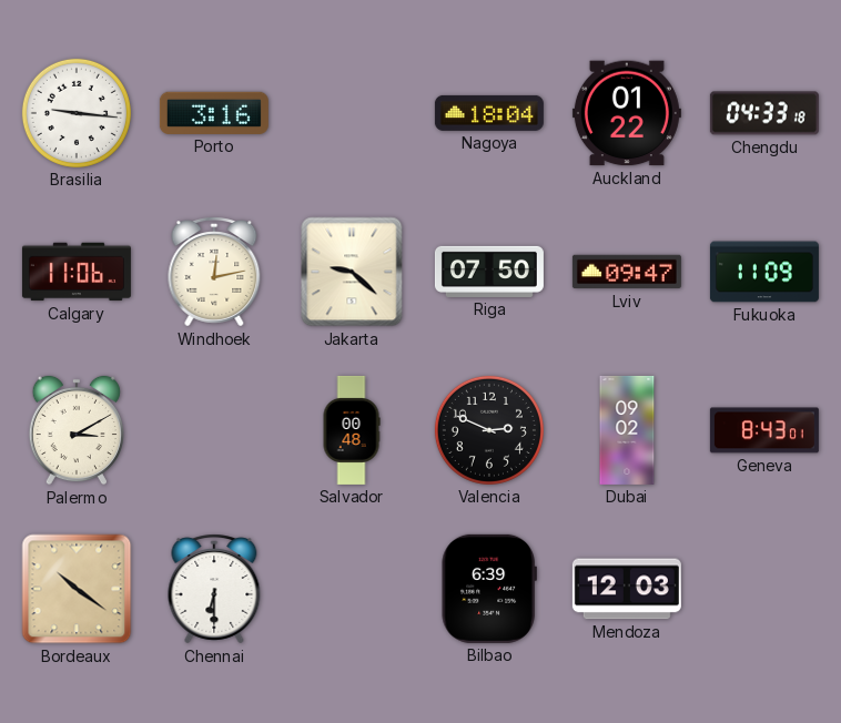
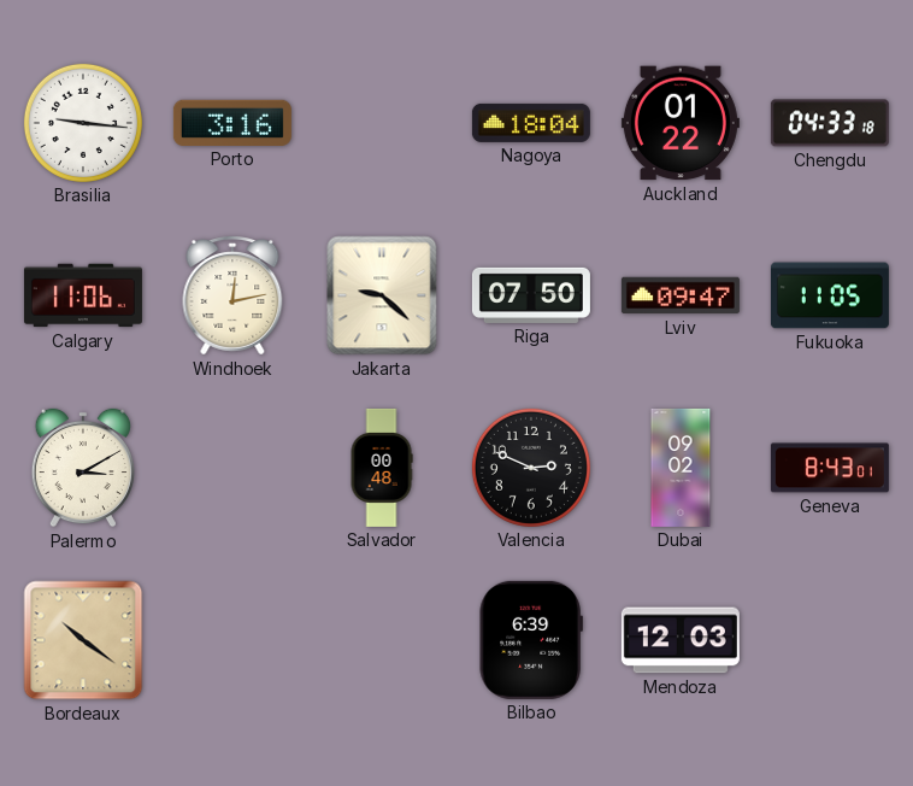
Fukuoka: 11:09 -> 11:05 (830, 295)
Chennai: 6:30 -> none (214, 589)
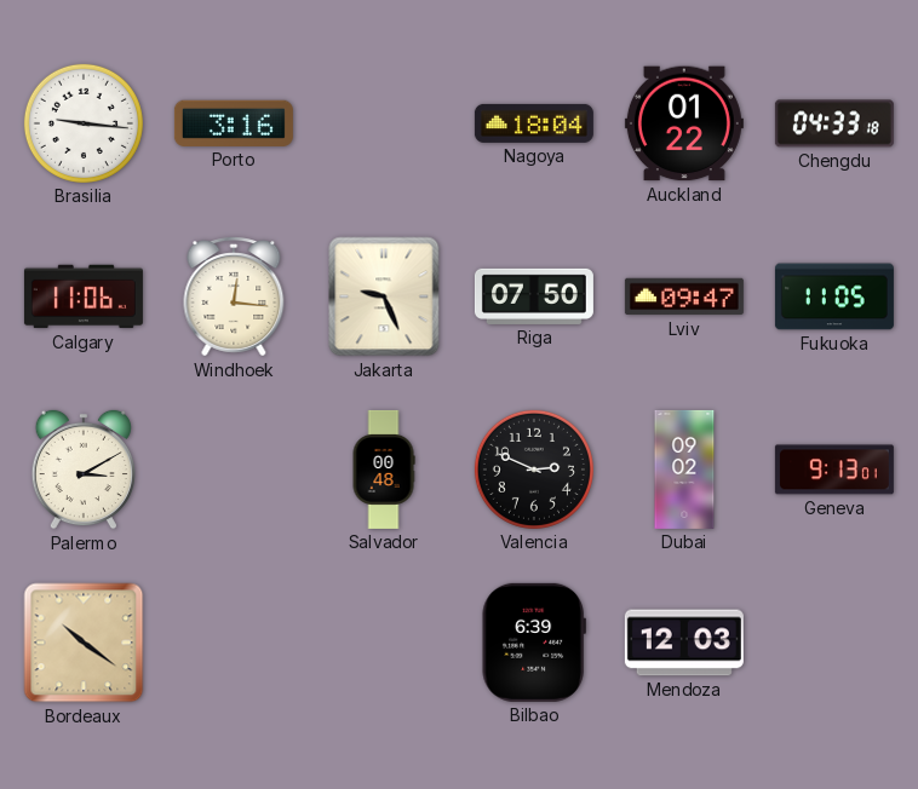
Windhoek: 12:13 -> 12:16 (234, 296)
Jakarta: 9:22 -> 9:26 (384, 296)
Geneva: 8:43 -> 9:13 (834, 470)
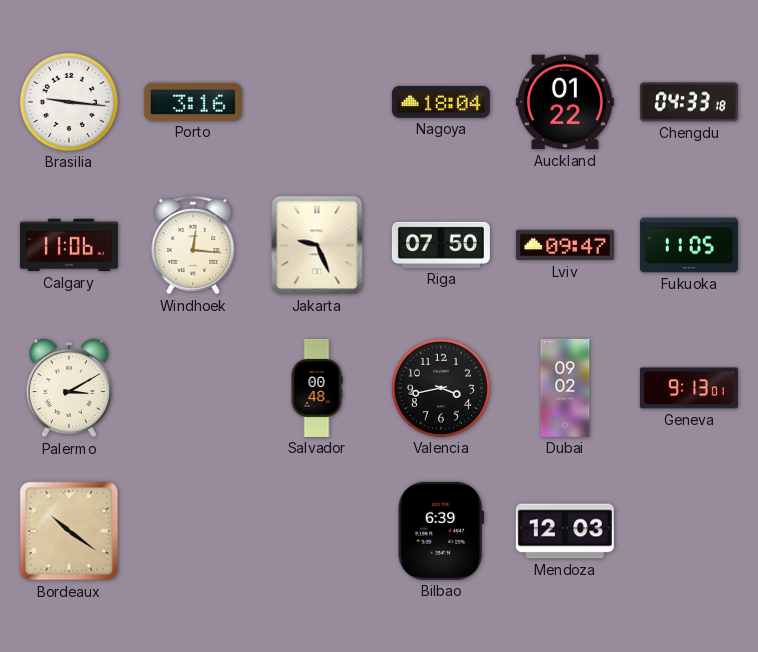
Valencia: 2:49 -> 3:43 (441, 388)
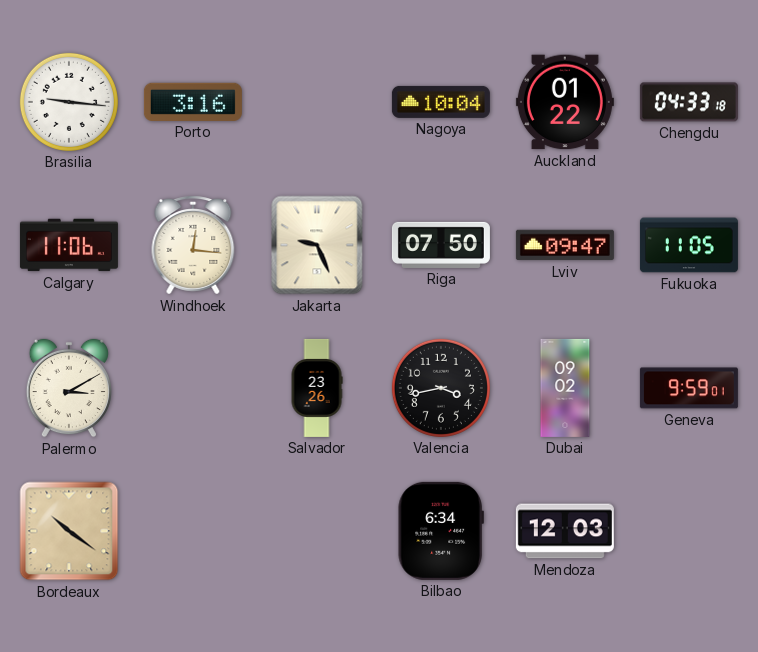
Nagoya: 18:04 -> 10:04 (441, 102)
Salvador: 00:48 -> 23:26 (317, 388)
Geneva: 9:13 -> 9:59 (689, 388)
Bilbao: 6:39 -> 6:34 (441, 531)
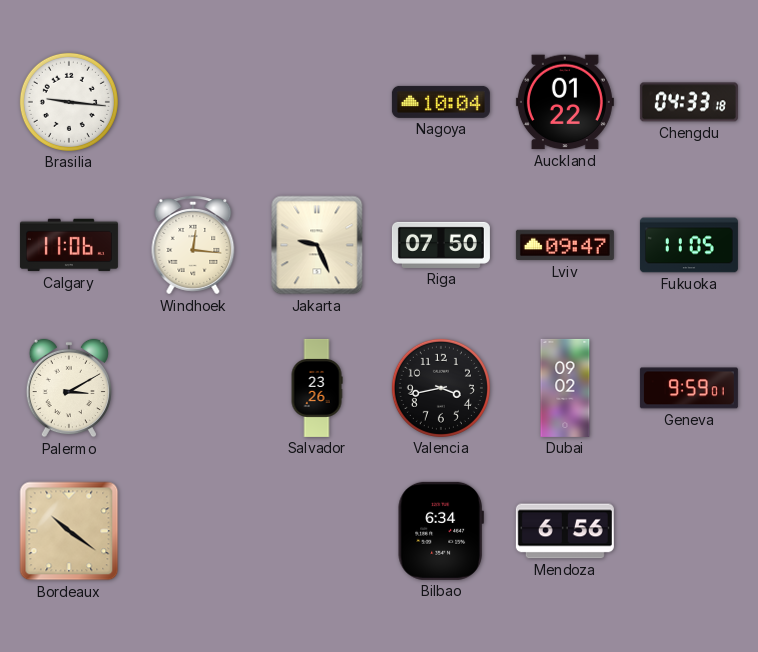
Porto: 3:16 -> none (193, 102)
Mendoza: 12:03 -> 6:56 (565, 531)
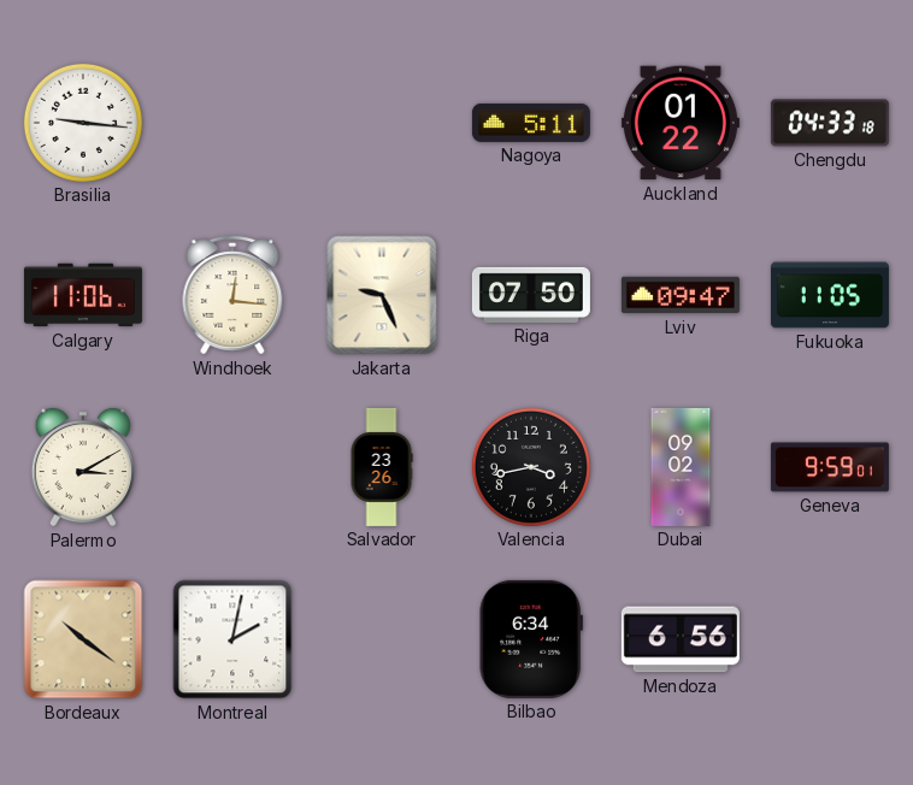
Nagoya: 10:04 -> 5:11 (531, 123)
Montreal: none -> 2:02 (232, 639)
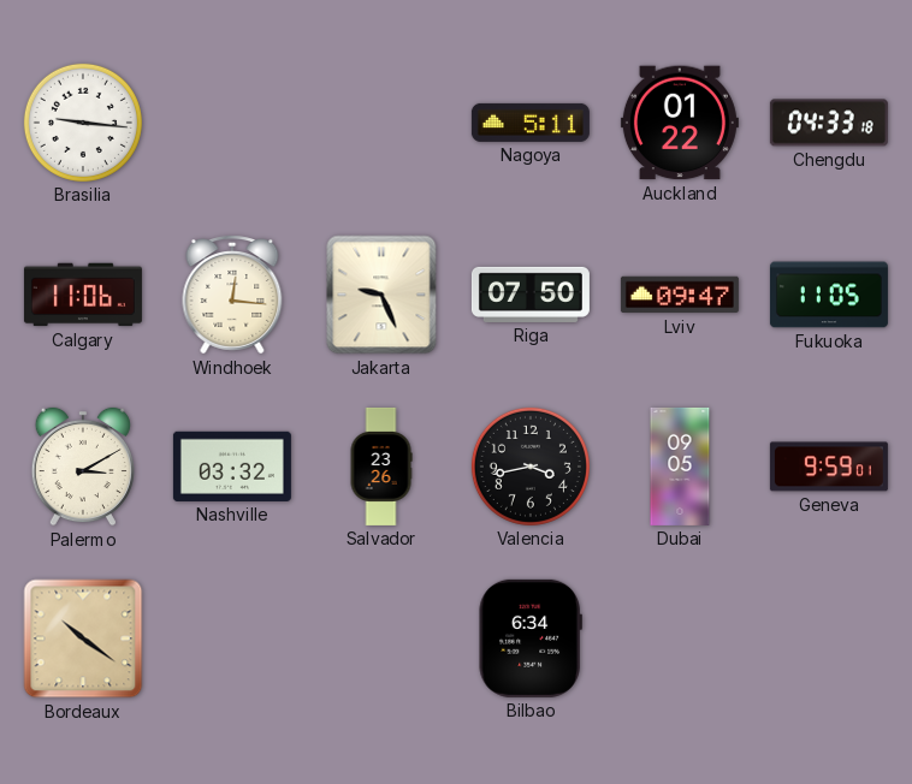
Nashville: none -> 03:32 (232, 467)
Dubai: 09:02 -> 09:05 (680, 467)
Montreal: 2:02 -> none (232, 639)
Mendoza: 6:56 -> none (681, 639)
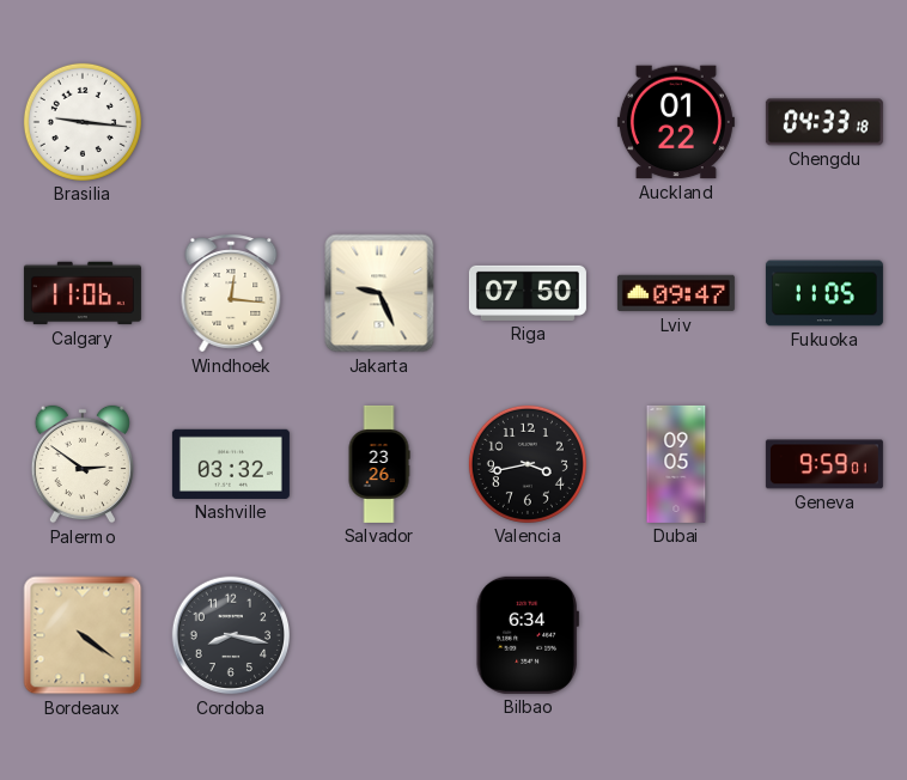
Nagoya: 5:11 -> none (531, 123)
Palermo: 3:10 -> 2:51 (83, 464)
Bordeaux: 10:21 -> 4:21 (83, 635)
Cordoba: none -> 8:17 (231, 635)
